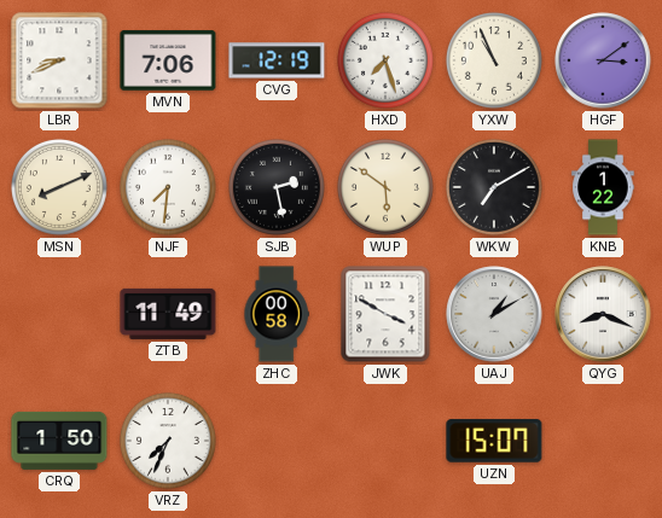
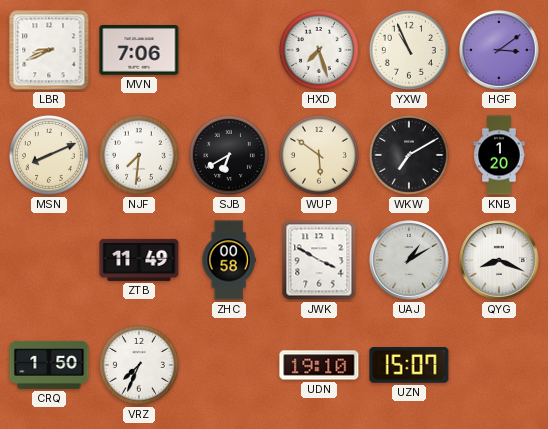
CVG: 12:19 -> none (277, 60)
SJB: 2:28 -> 6:40 (229, 155)
KNB: 1:22 -> 1:20 (499, 155)
UDN: none -> 19:10 (319, 365)
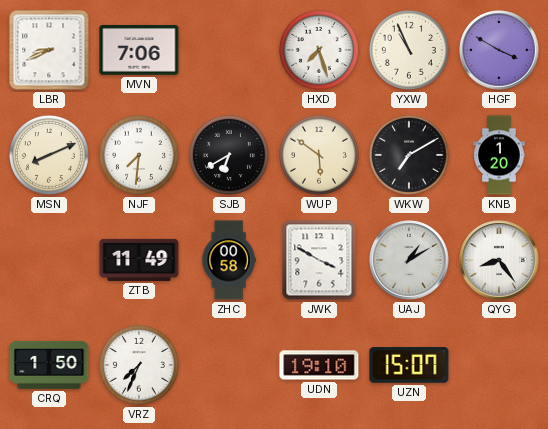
HGF: 3:09 -> 3:50 (499, 50)
QYG: 8:19 -> 8:24 (499, 260)
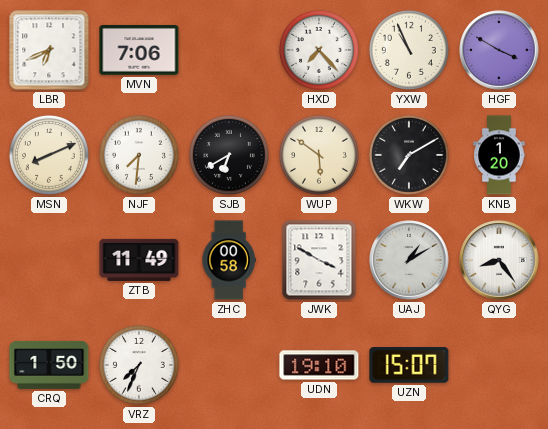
LBR: 8:41 -> 6:41 (49, 50)
HXD: 7:27 -> 7:23 (319, 50)
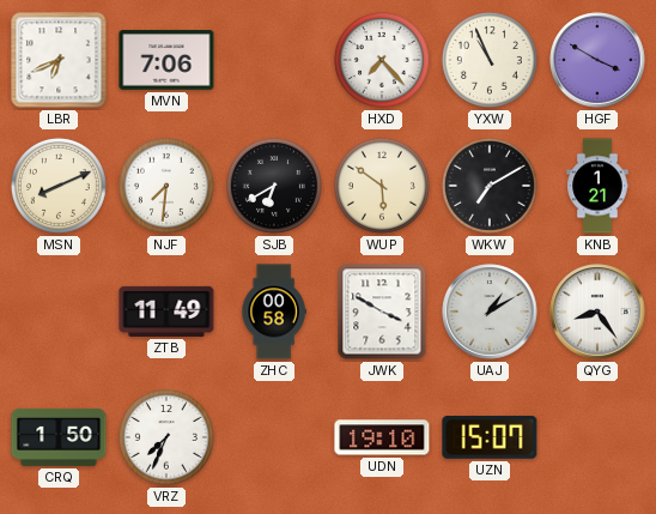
KNB: 1:20 -> 1:21 (597, 186)
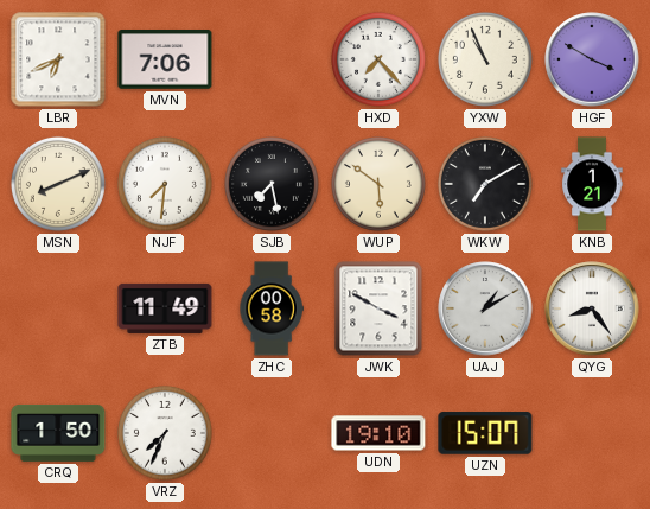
SJB: 6:40 -> 7:28 (272, 184)
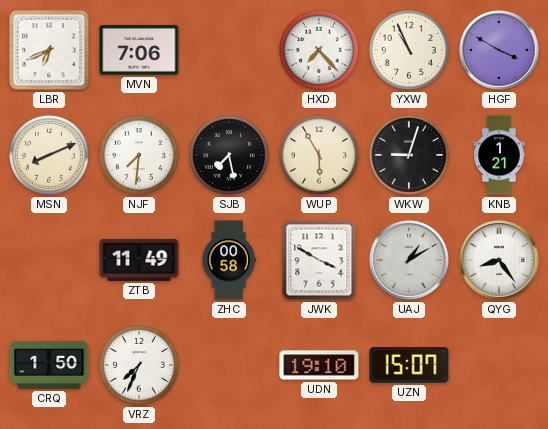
WUP: 5:51 -> 5:55 (319, 155)
WKW: 7:10 -> 9:03 (409, 155)
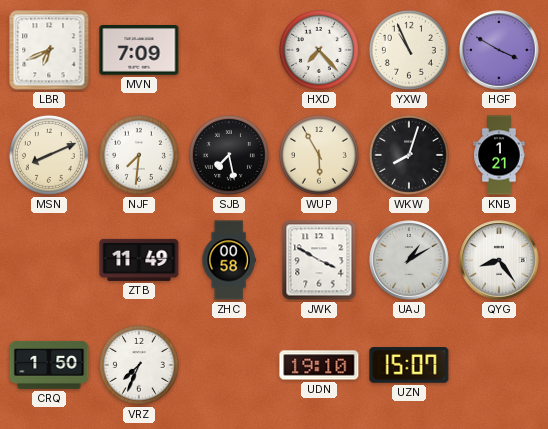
MVN: 7:06 -> 7:09 (139, 51)
WKW: 9:03 -> 8:03 (409, 155)
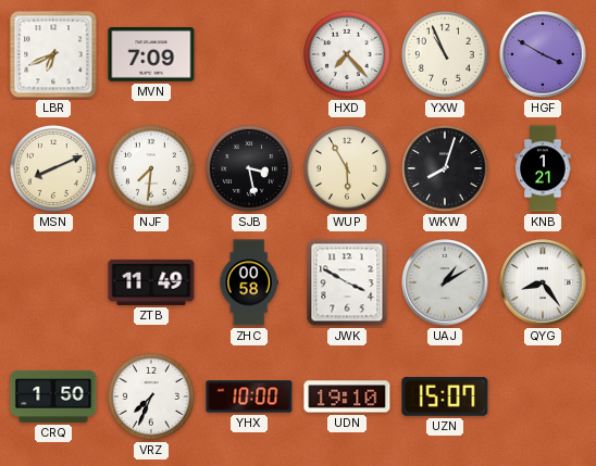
SJB: 7:28 -> 3:28 (249, 168)
YHX: none -> 10:00 (249, 396)
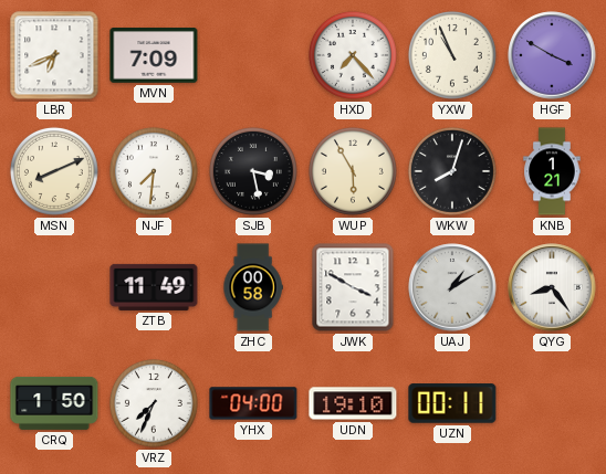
YHX: 10:00 -> 04:00 (253, 403)
UZN: 15:07 -> 00:11 (452, 403)
